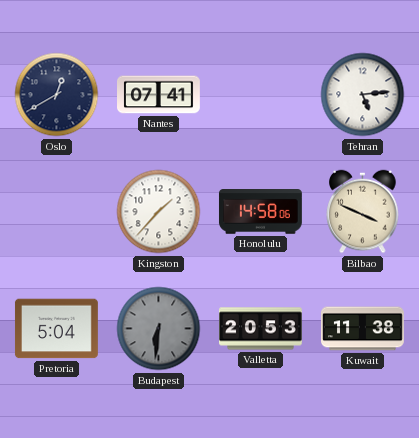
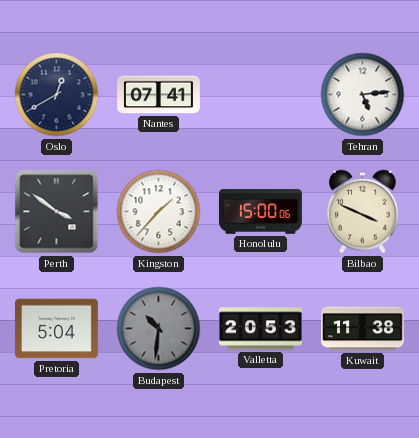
Perth: none -> 3:51 (57, 212)
Honolulu: 14:58 -> 15:00 (260, 212)
Budapest: 6:31 -> 10:31 (159, 329)
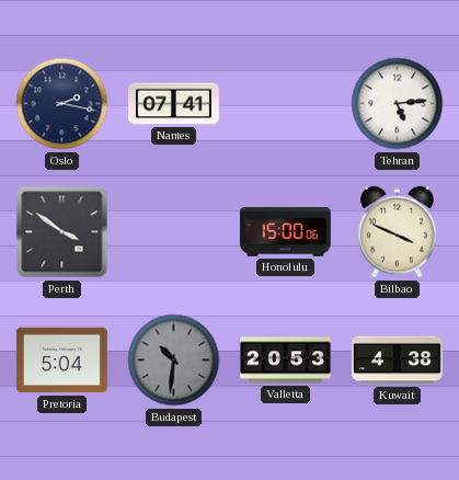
Oslo: 12:40 -> 2:17 (62, 104)
Kingston: 1:37 -> none (159, 212)
Kuwait: 11:38 -> 4:38 (398, 361)
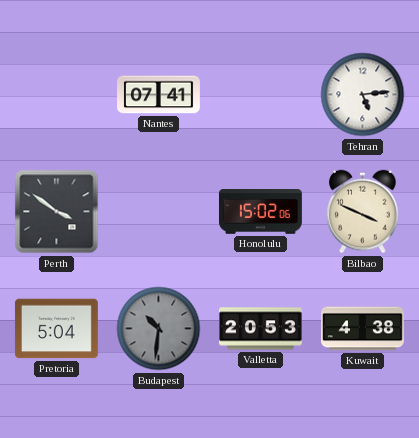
Oslo: 2:17 -> none (62, 104)
Honolulu: 15:00 -> 15:02 (260, 212)
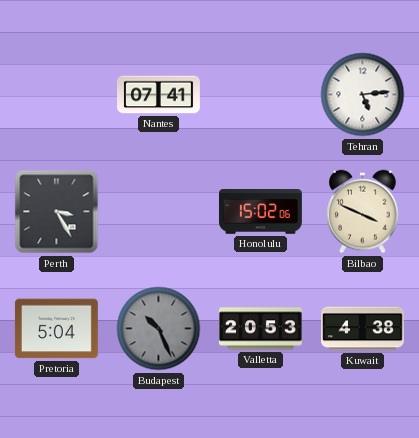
Perth: 3:51 -> 3:25 (57, 212)
Budapest: 10:31 -> 10:26 (159, 329)
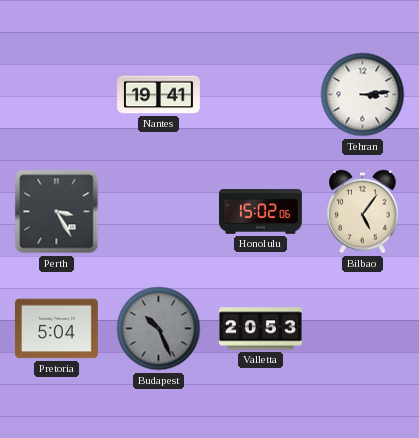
Nantes: 07:41 -> 19:41 (159, 95)
Tehran: 5:14 -> 3:14 (363, 95)
Bilbao: 3:49 -> 5:06 (363, 212)
Kuwait: 4:38 -> none (363, 329)
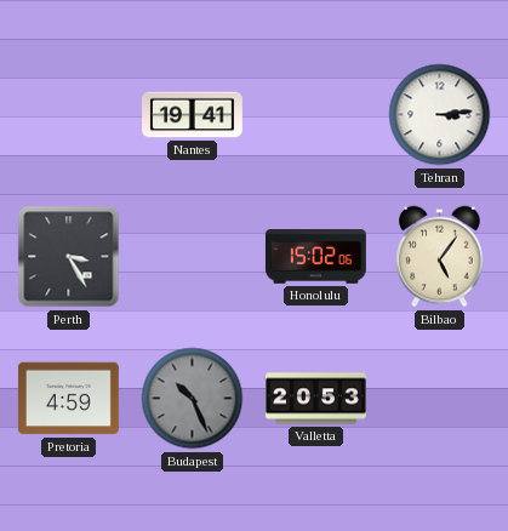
Pretoria: 5:04 -> 4:59 (68, 399)
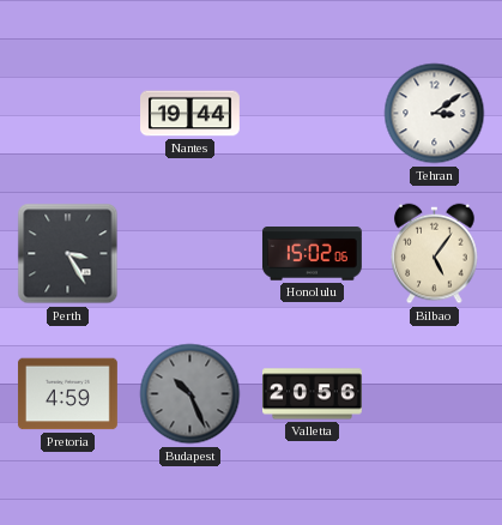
Nantes: 19:41 -> 19:44 (190, 114)
Tehran: 3:14 -> 3:09 (435, 114)
Valletta: 20:53 -> 20:56 (313, 394)
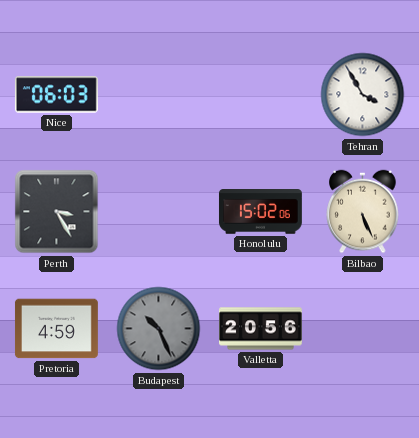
Nice: none -> 06:03 (56, 95)
Nantes: 19:44 -> none (190, 114)
Tehran: 3:09 -> 3:55 (363, 95)
Bilbao: 5:06 -> 5:26 (363, 212)
